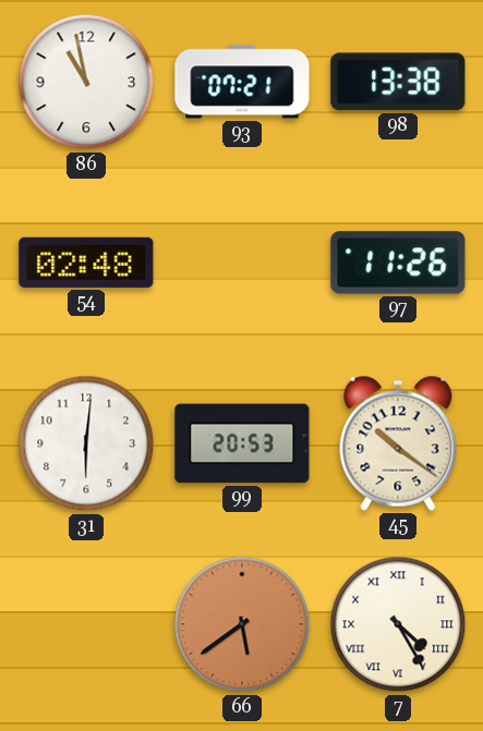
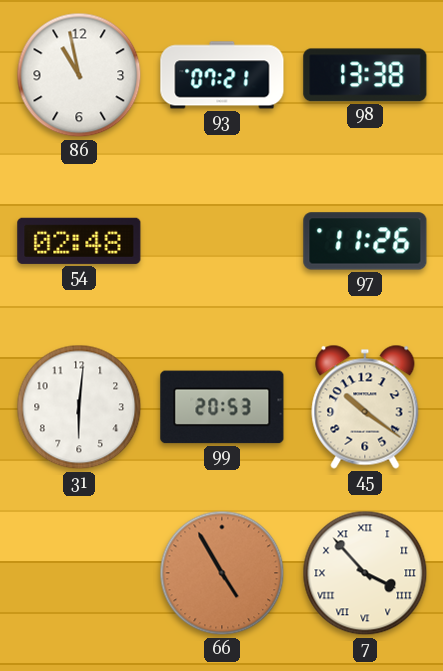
66: 5:39 -> 4:55 (222, 573)
7: 4:25 -> 3:53 (365, 573)
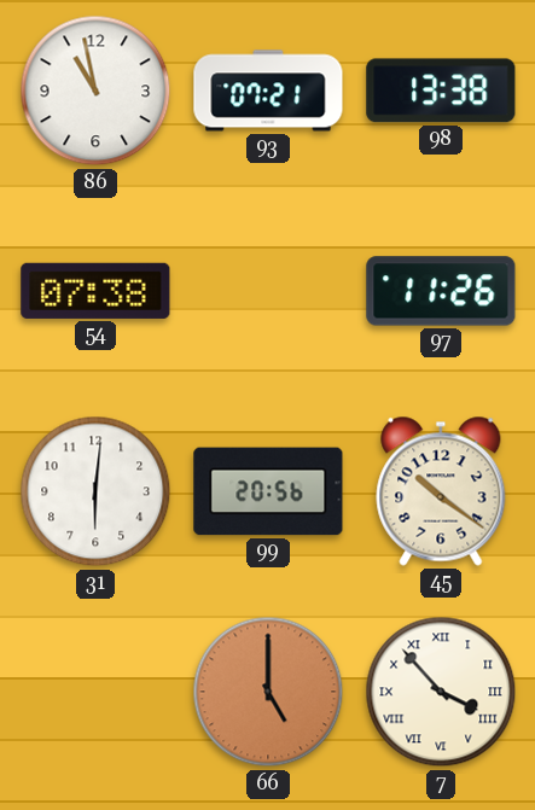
54: 02:48 -> 07:38 (95, 291)
99: 20:53 -> 20:56 (268, 491)
66: 4:55 -> 5:00 (268, 692)
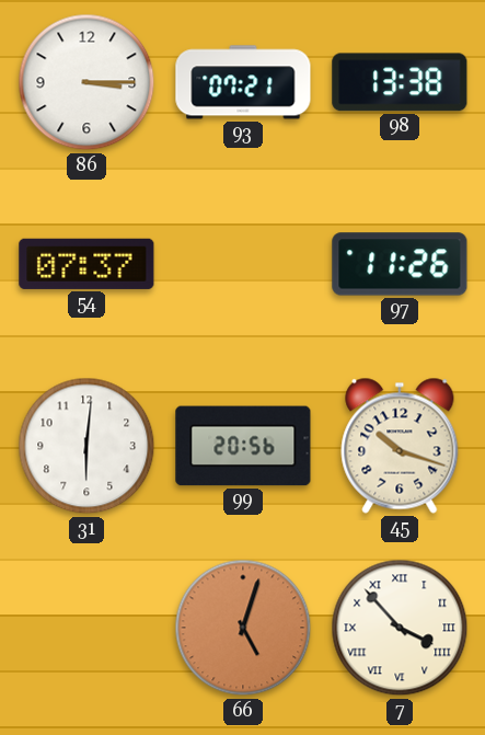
86: 10:58 -> 3:15 (86, 82)
54: 07:38 -> 07:37 (86, 264)
45: 10:21 -> 10:18 (400, 446)
66: 5:00 -> 5:03 (243, 628)
